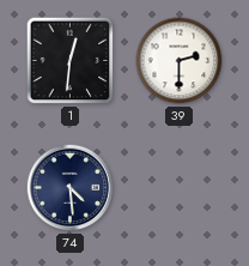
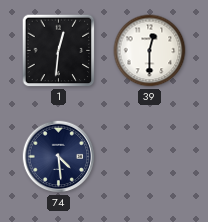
39: 2:30 -> 12:30 (150, 51)
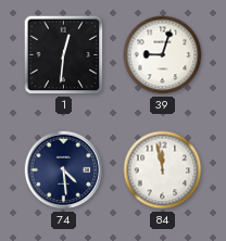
39: 12:30 -> 9:03 (163, 55)
84: none -> 11:58 (163, 170)
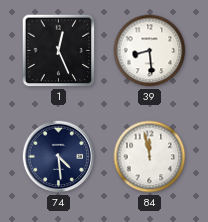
1: 12:31 -> 12:26 (59, 51)
39: 9:03 -> 8:29 (150, 51)
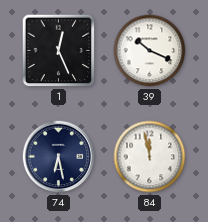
39: 8:29 -> 10:19 (150, 51)
74: 4:29 -> 6:28 (59, 157)
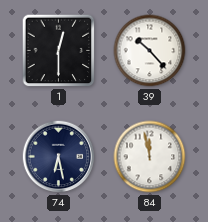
1: 12:26 -> 12:30 (59, 51)
39: 10:19 -> 10:23 (150, 51)
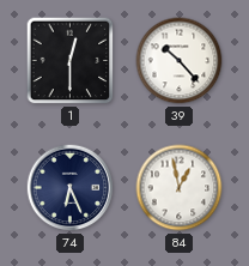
74: 6:28 -> 6:26 (71, 188)
84: 11:58 -> 12:58 (180, 188)
